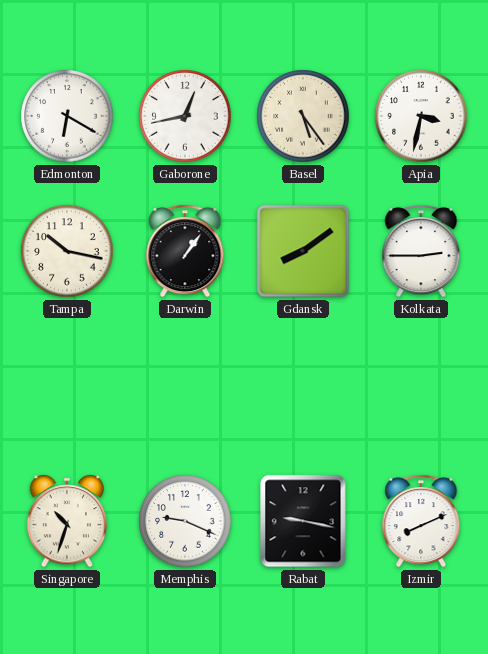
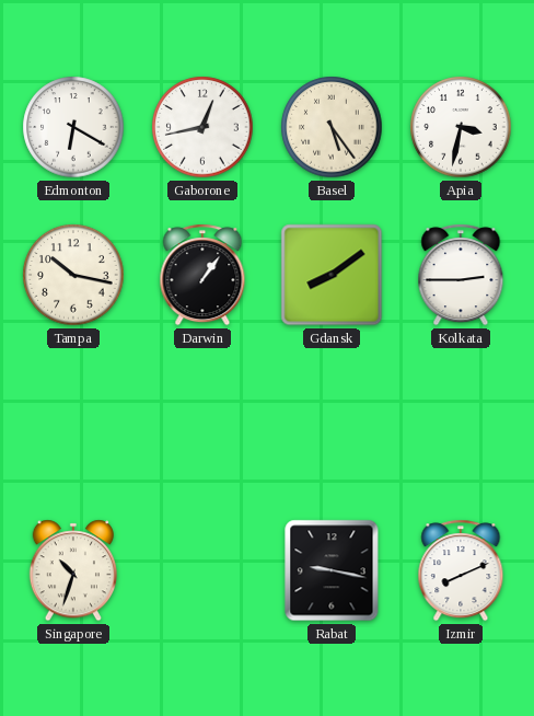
Memphis: 9:19 -> none (185, 521)
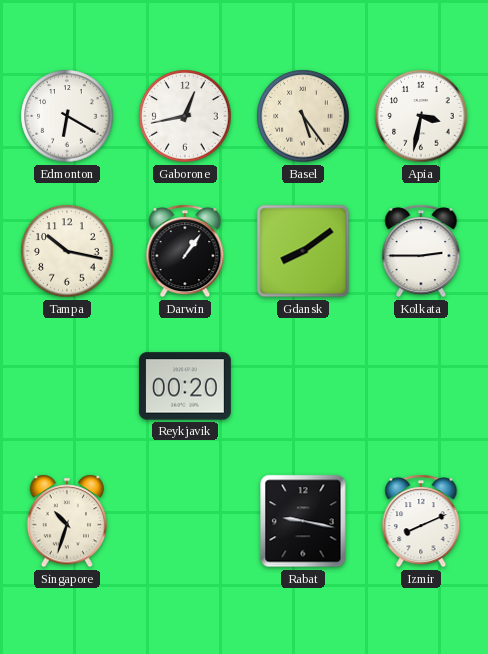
Reykjavik: none -> 00:20 (185, 386)
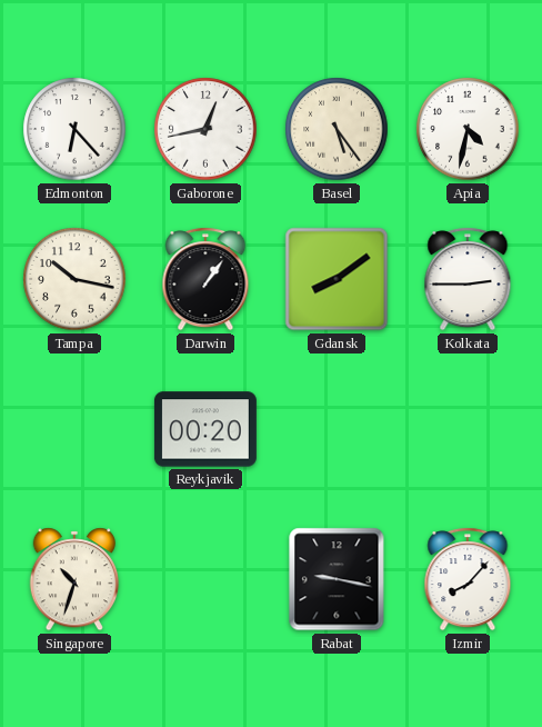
Edmonton: 6:20 -> 6:23 (74, 129)
Apia: 3:32 -> 4:32 (468, 129)
Izmir: 8:11 -> 8:07 (468, 579)
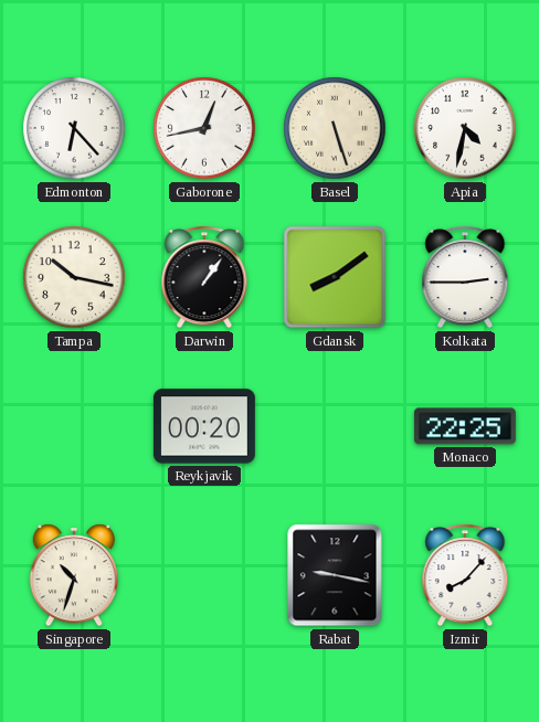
Basel: 5:24 -> 5:27 (335, 128)
Monaco: none -> 22:25 (465, 426)
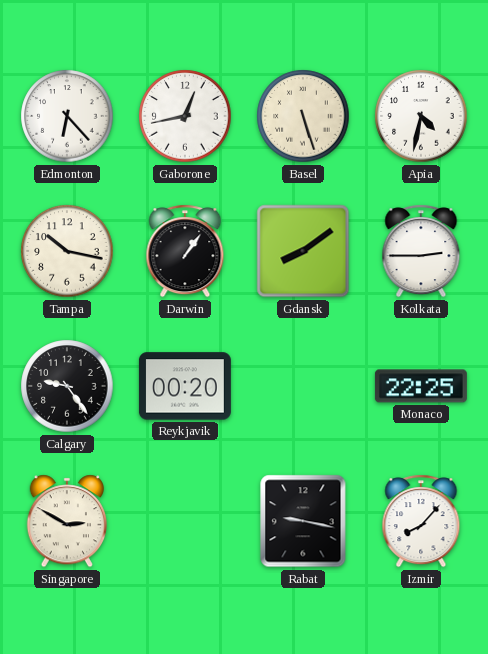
Calgary: none -> 9:24 (67, 386)
Singapore: 10:33 -> 2:50 (66, 521)
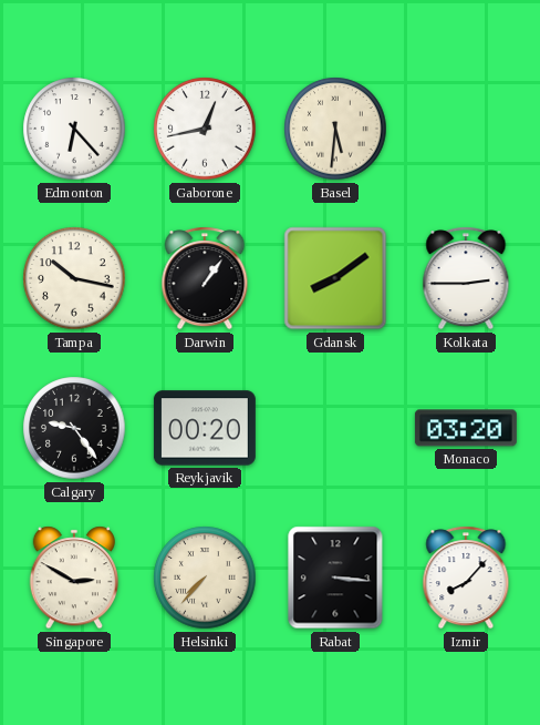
Basel: 5:27 -> 5:31 (335, 129)
Apia: 4:32 -> none (421, 116)
Monaco: 22:25 -> 03:20 (466, 428)
Helsinki: none -> 7:37 (205, 578)
Rabat: 9:17 -> 3:16 (335, 578)
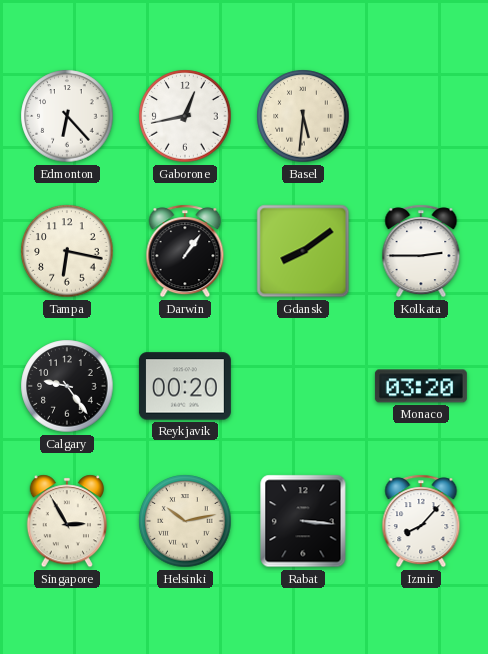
Tampa: 10:17 -> 6:17 (67, 251)
Singapore: 2:50 -> 2:55 (66, 521)
Helsinki: 7:37 -> 10:13 (185, 521)
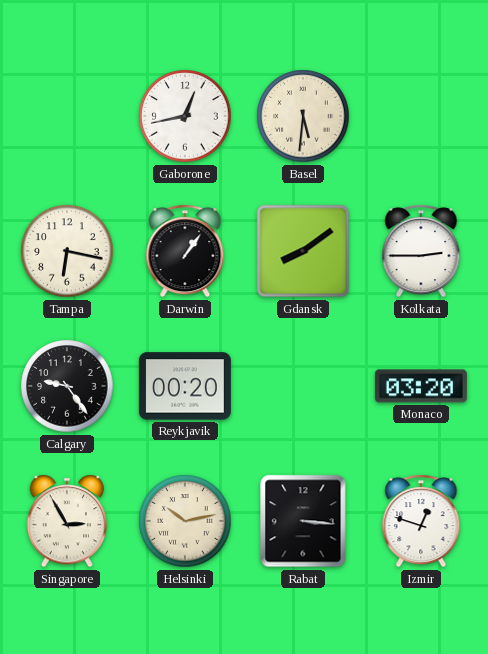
Edmonton: 6:23 -> none (67, 116)
Izmir: 8:07 -> 12:48 (421, 521)
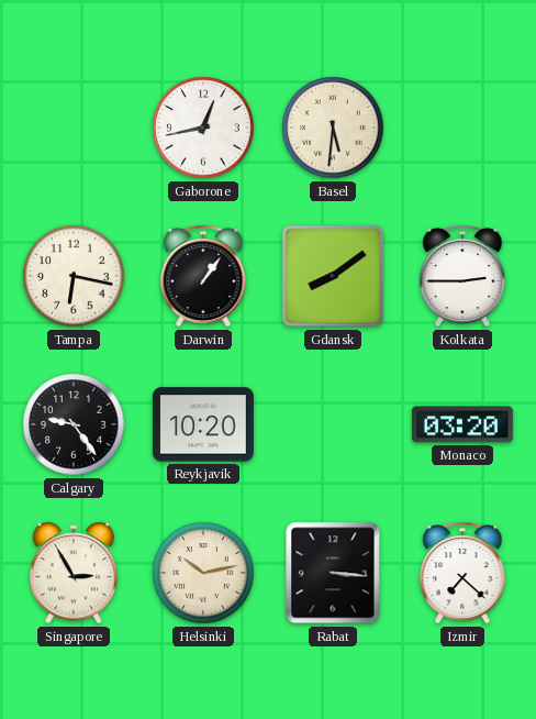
Reykjavik: 00:20 -> 10:20 (203, 424)
Izmir: 12:48 -> 7:22 (462, 573)
